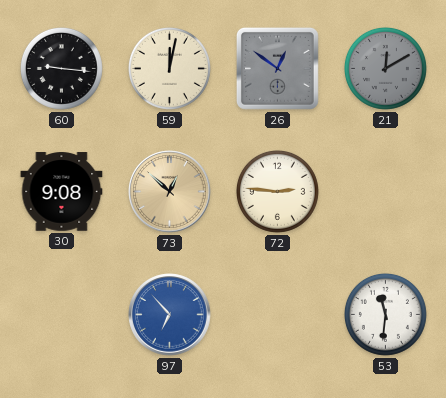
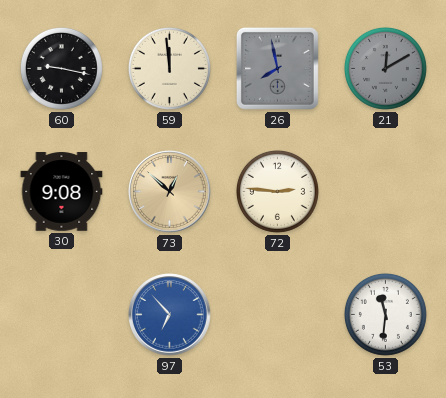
60: 9:16 -> 9:17 (61, 68)
59: 12:02 -> 11:59 (169, 68)
26: 12:51 -> 7:58 (277, 68)
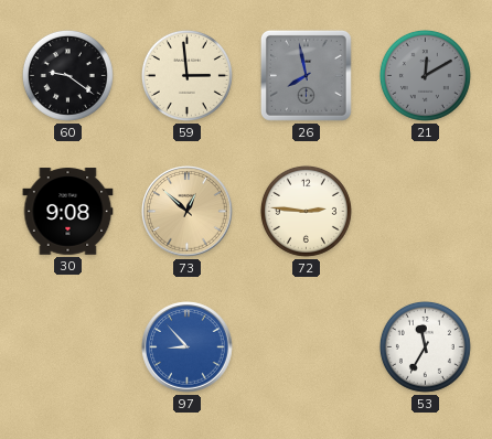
60: 9:17 -> 9:21 (67, 75)
59: 11:59 -> 2:59 (186, 75)
97: 6:53 -> 8:53 (188, 347)
53: 11:31 -> 11:35 (425, 346)
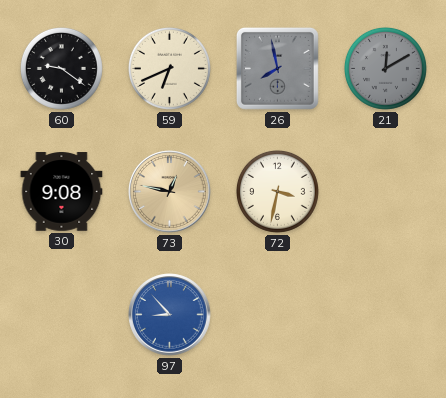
59: 2:59 -> 6:41 (169, 68)
73: 12:52 -> 12:47 (170, 192)
72: 2:46 -> 3:32 (277, 191)
53: 11:35 -> none (425, 346)
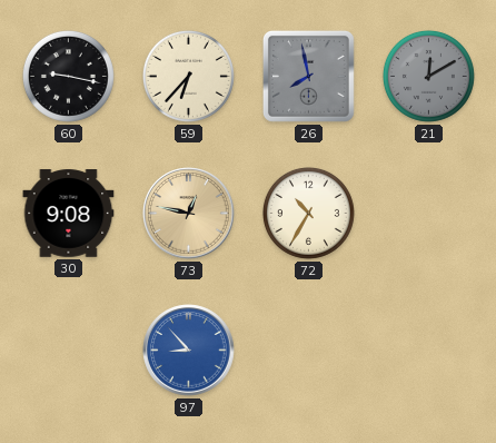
60: 9:21 -> 9:17 (68, 76)
59: 6:41 -> 6:37 (188, 76)
72: 3:32 -> 10:35 (308, 213)
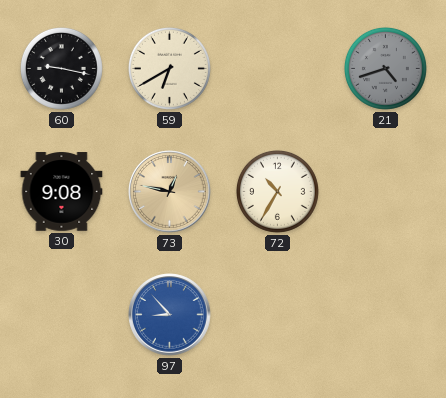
59: 6:37 -> 6:40 (169, 68)
26: 7:58 -> none (308, 76)
21: 12:10 -> 4:42 (385, 68)
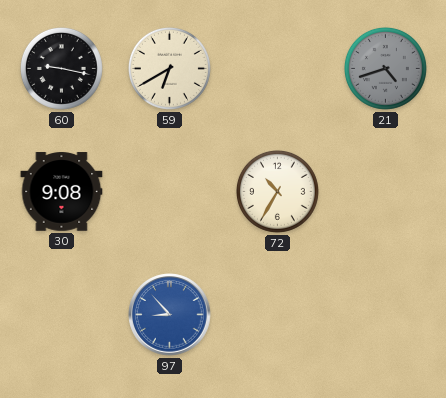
73: 12:47 -> none (170, 192)
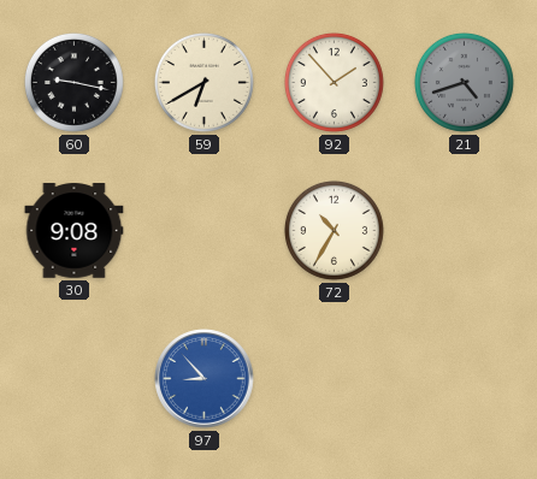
92: none -> 1:53 (334, 82)
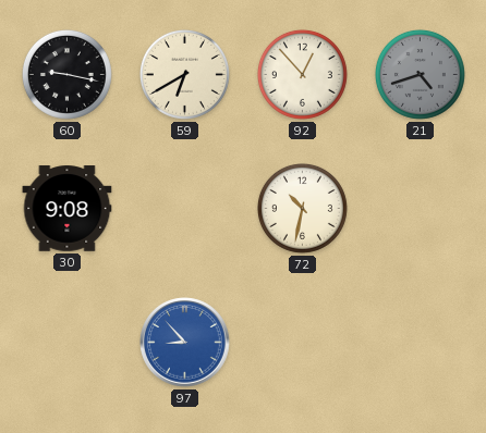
92: 1:53 -> 12:53 (302, 74)
72: 10:35 -> 10:32 (302, 208)
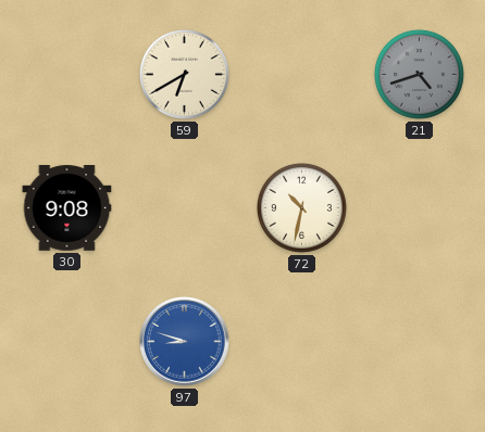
60: 9:17 -> none (66, 74)
92: 12:53 -> none (302, 74)
97: 8:53 -> 8:48 (185, 342)
